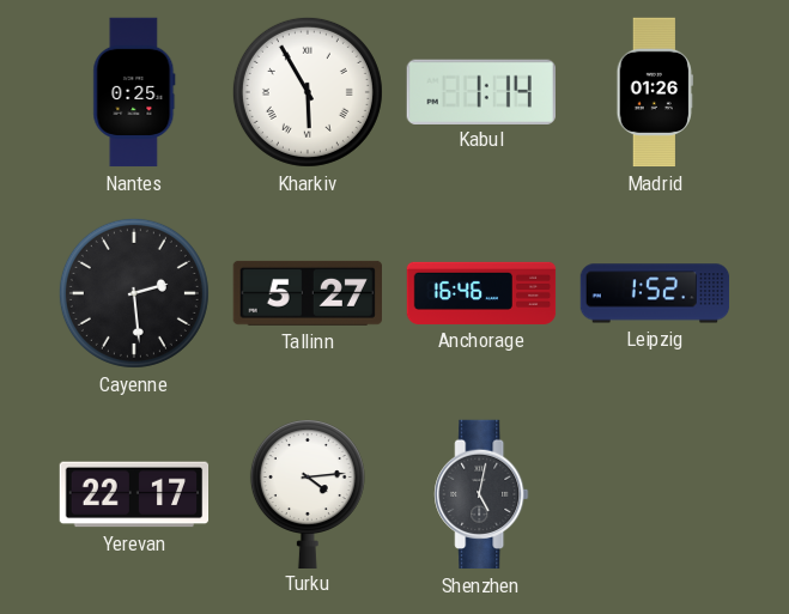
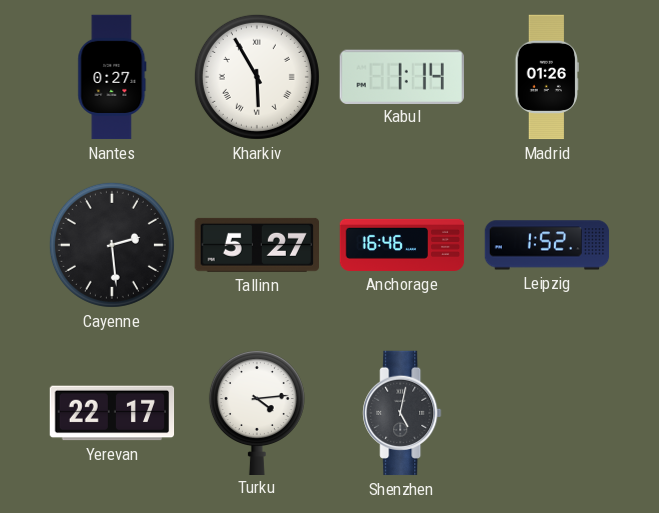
Nantes: 0:25 -> 0:27 (112, 77)
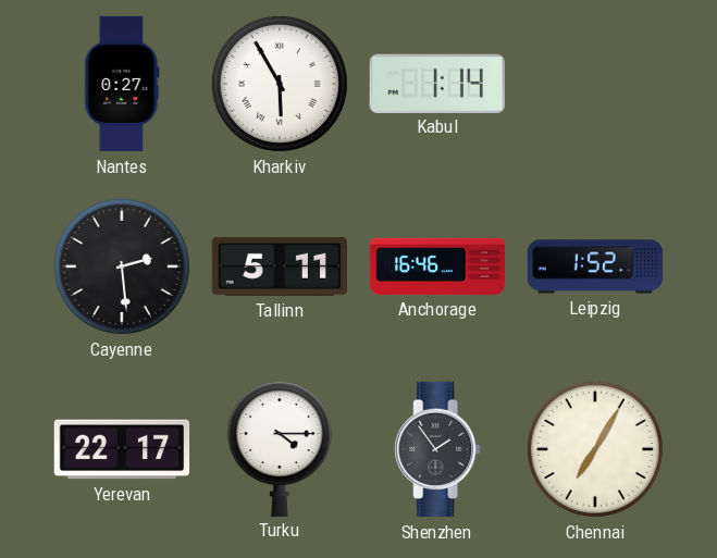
Madrid: 01:26 -> none (546, 77)
Tallinn: 5:27 -> 5:11 (279, 266)
Turku: 4:14 -> 4:15 (280, 449)
Shenzhen: 5:02 -> 1:54 (437, 449)
Chennai: none -> 7:05 (595, 449)
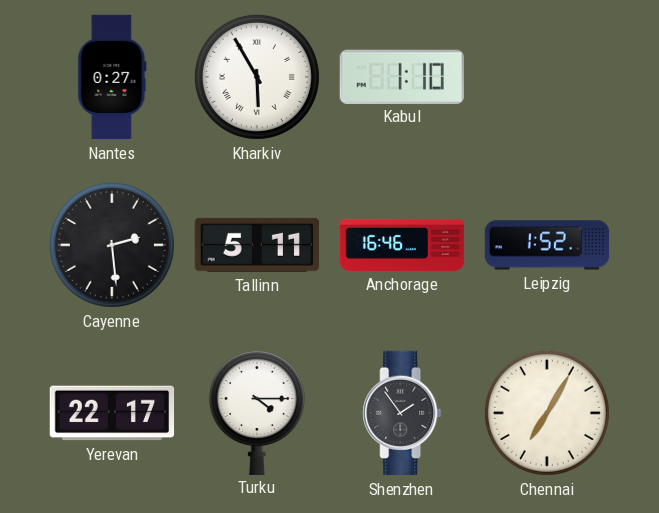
Kabul: 1:14 -> 1:10 (402, 76)
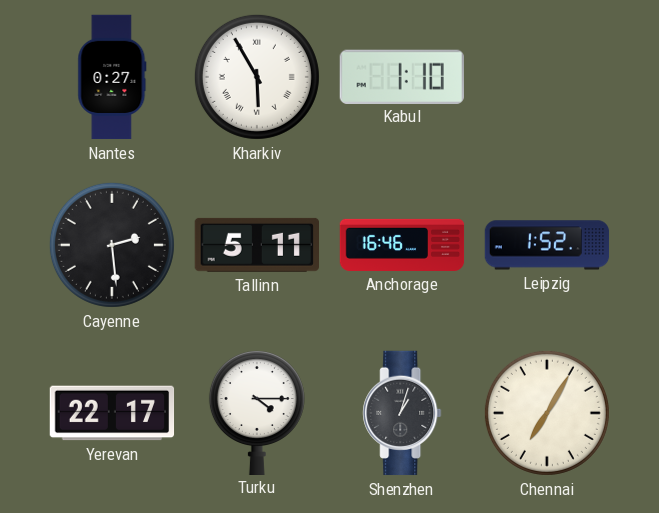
Shenzhen: 1:54 -> 1:03 (402, 413)
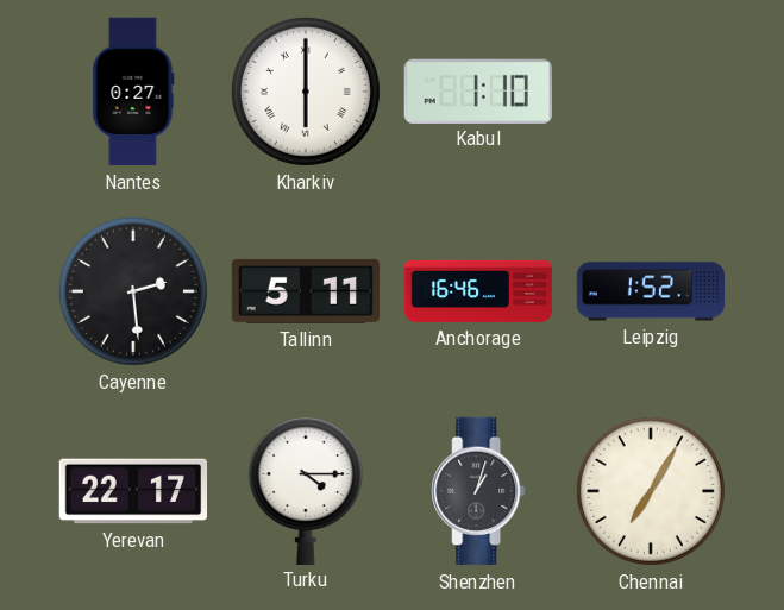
Kharkiv: 5:55 -> 6:00 (306, 92)
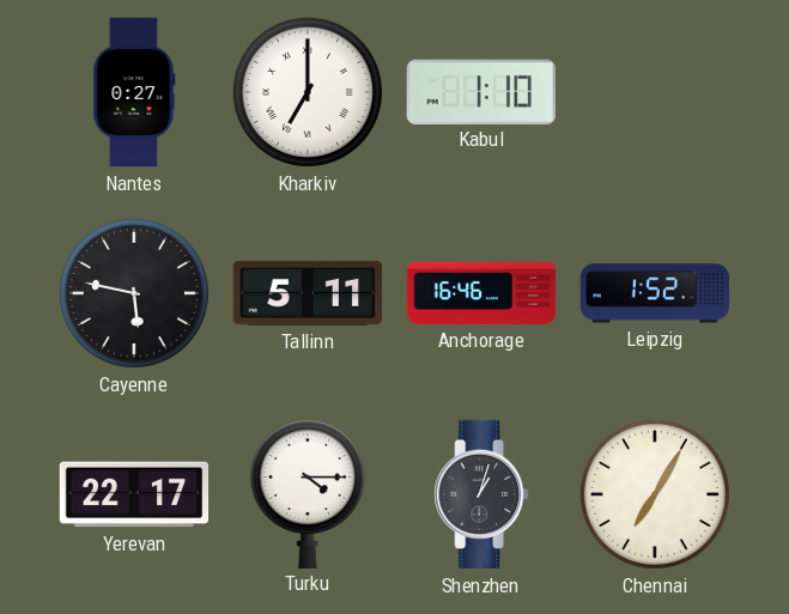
Kharkiv: 6:00 -> 7:00 (308, 92)
Cayenne: 2:29 -> 5:47 (134, 293)
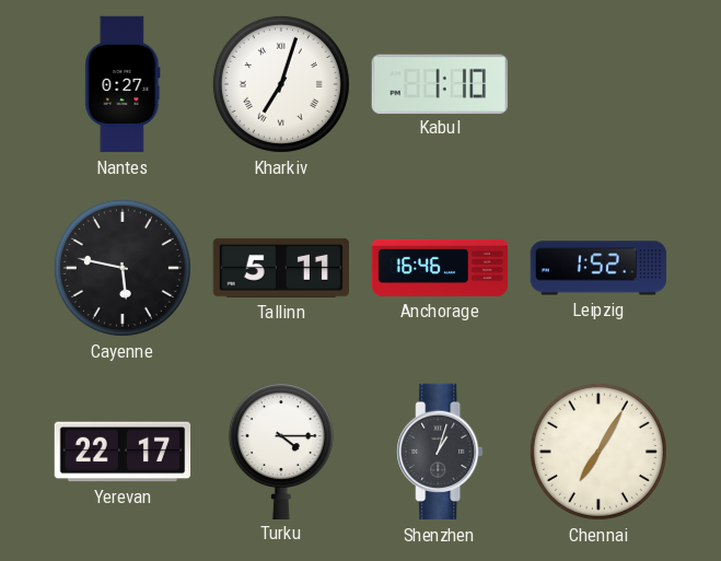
Kharkiv: 7:00 -> 7:03 (281, 84)
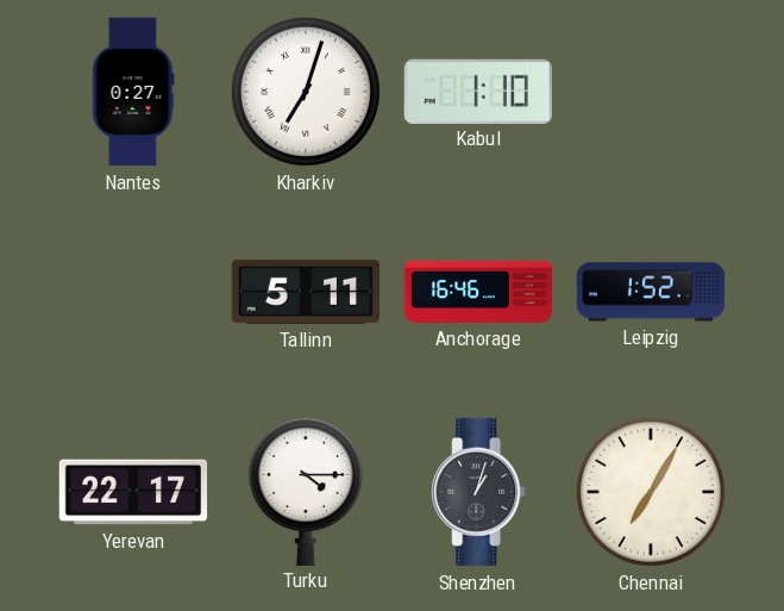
Cayenne: 5:47 -> none (123, 268)
